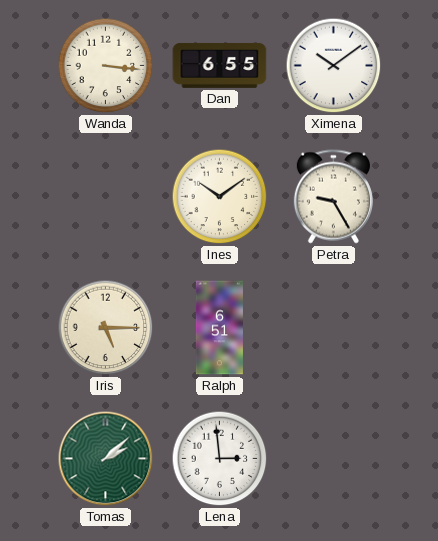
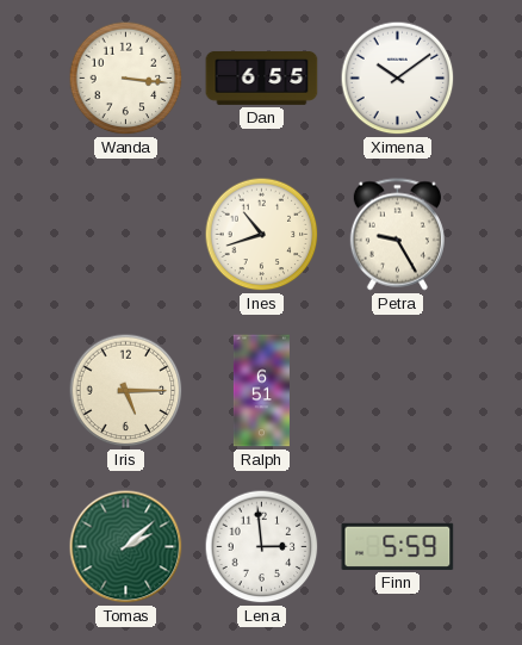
Ines: 10:09 -> 10:42 (262, 235)
Finn: none -> 5:59 (398, 546)
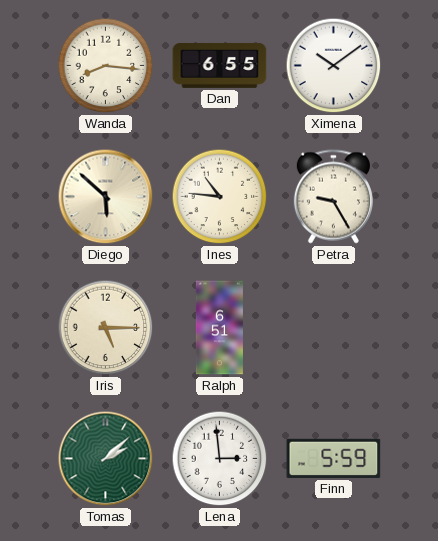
Wanda: 3:16 -> 8:16 (106, 66)
Diego: none -> 5:52 (106, 197)
Ines: 10:42 -> 10:46 (220, 197)
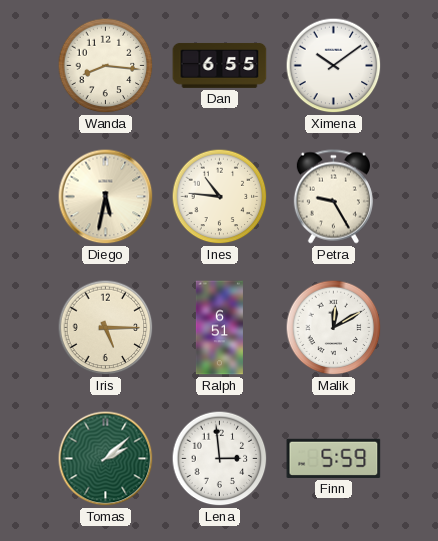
Diego: 5:52 -> 5:32 (106, 197)
Malik: none -> 12:10 (334, 328)
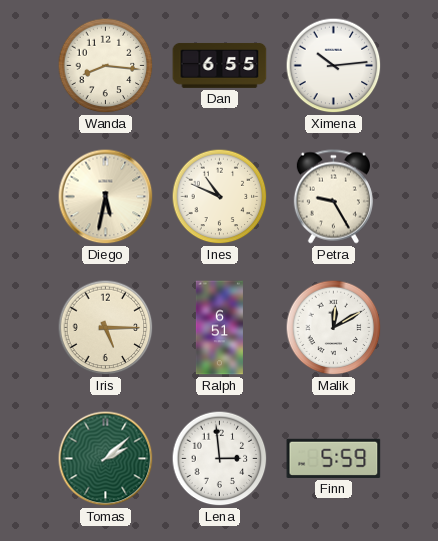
Ximena: 10:09 -> 10:14 (334, 66)
Ines: 10:46 -> 10:49 (220, 197)
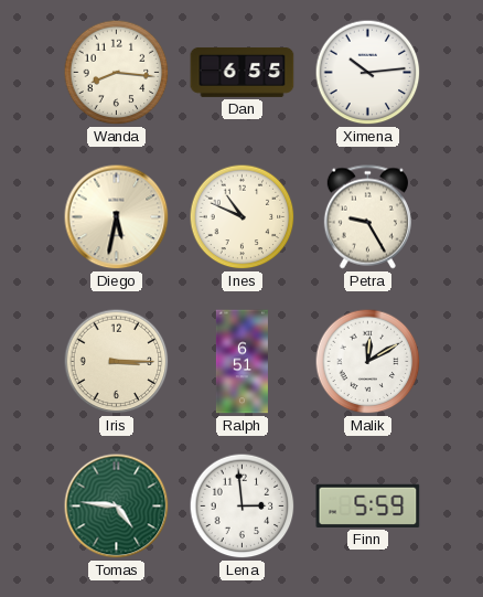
Iris: 5:15 -> 3:15 (117, 362)
Tomas: 2:08 -> 4:46 (117, 507)
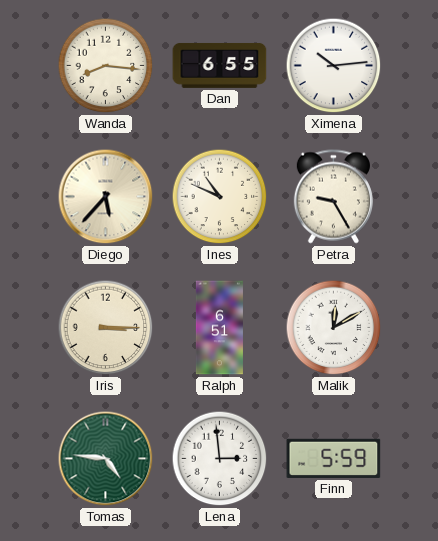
Diego: 5:32 -> 5:37 (106, 197)
